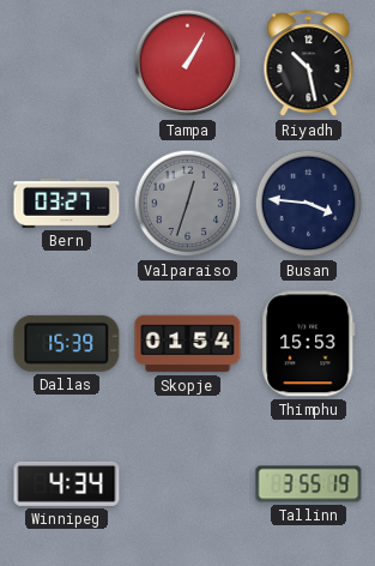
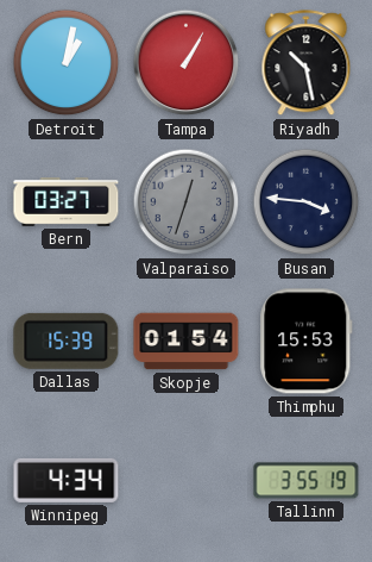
Detroit: none -> 1:02 (67, 63)
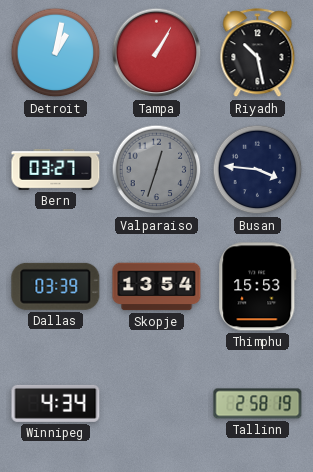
Dallas: 15:39 -> 03:39 (56, 286)
Skopje: 01:54 -> 13:54 (157, 287)
Tallinn: 3:55 -> 2:58 (258, 404)
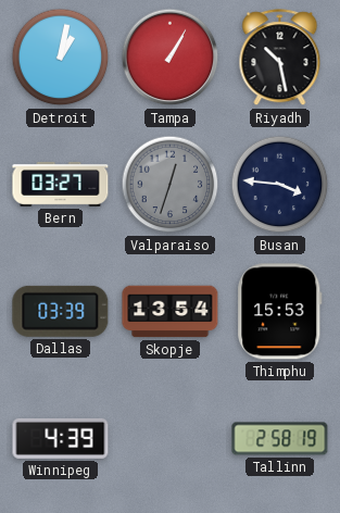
Winnipeg: 4:34 -> 4:39 (61, 438)
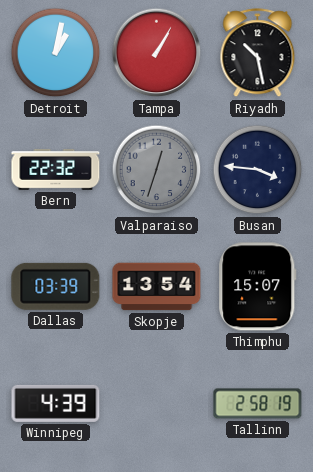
Bern: 03:27 -> 22:32 (56, 169)
Thimphu: 15:53 -> 15:07 (258, 287)
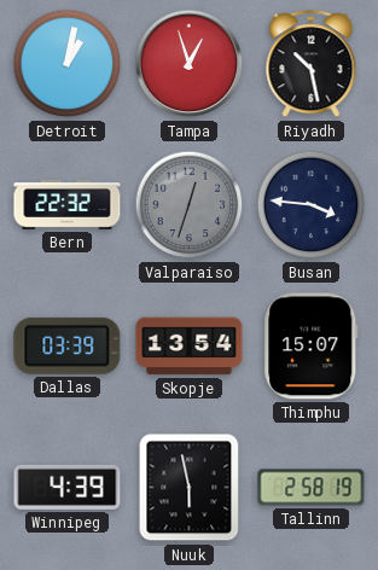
Tampa: 1:05 -> 12:57 (190, 64)
Nuuk: none -> 5:58 (190, 488)
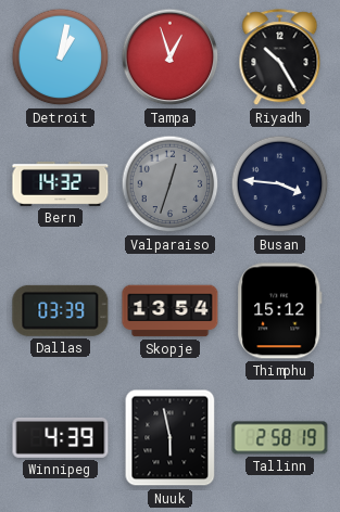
Riyadh: 10:28 -> 10:25 (280, 57)
Bern: 22:32 -> 14:32 (61, 183)
Thimphu: 15:07 -> 15:12 (280, 311)
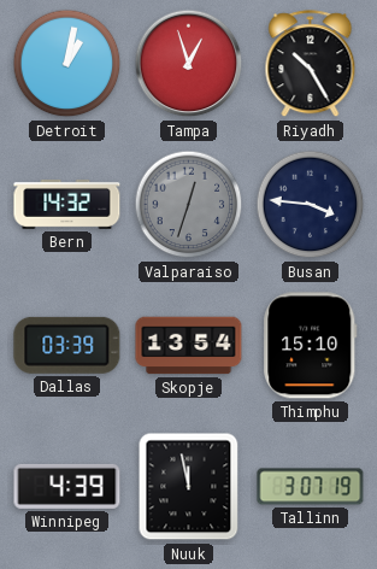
Thimphu: 15:12 -> 15:10 (311, 346)
Nuuk: 5:58 -> 11:58 (189, 487)
Tallinn: 2:58 -> 3:07 (311, 487)
